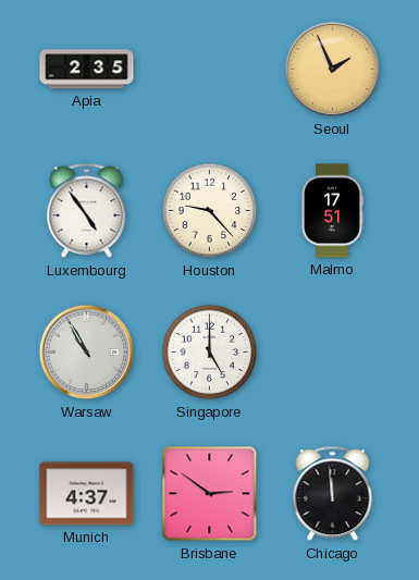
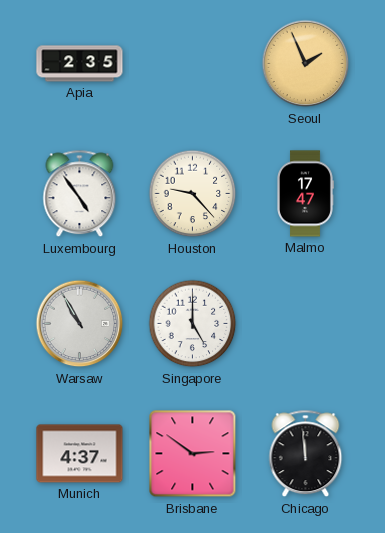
Malmo: 17:51 -> 17:47 (305, 194)
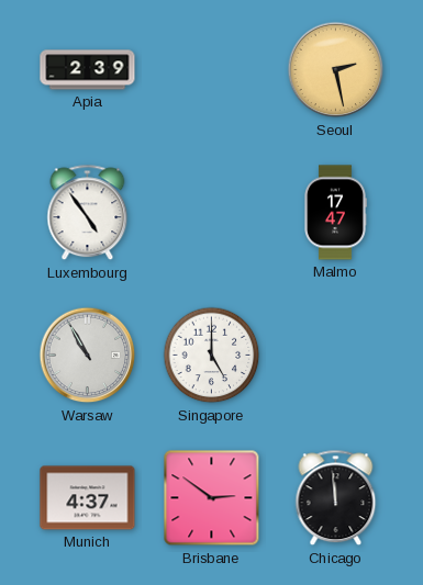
Apia: 2:35 -> 2:39 (88, 70)
Seoul: 1:56 -> 2:28 (336, 70)
Houston: 9:23 -> none (193, 194)
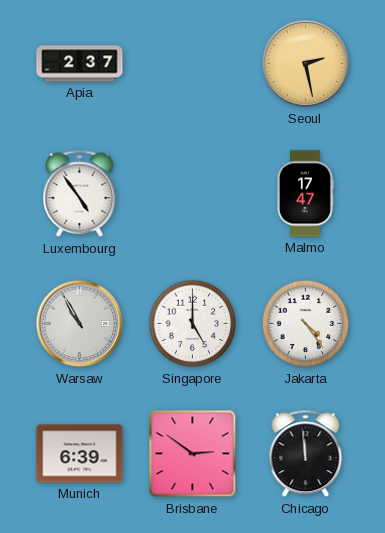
Apia: 2:39 -> 2:37 (80, 64)
Jakarta: none -> 4:24 (306, 324)
Munich: 4:37 -> 6:39 (80, 454)
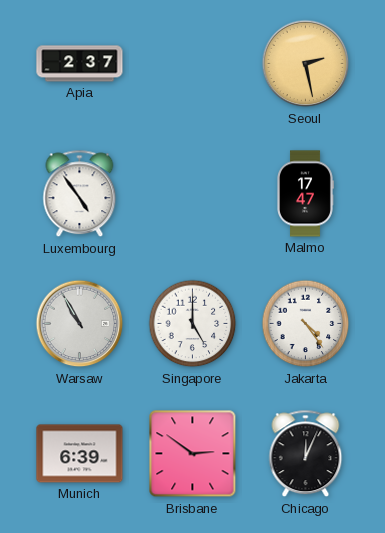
Chicago: 11:59 -> 12:04 (306, 454)
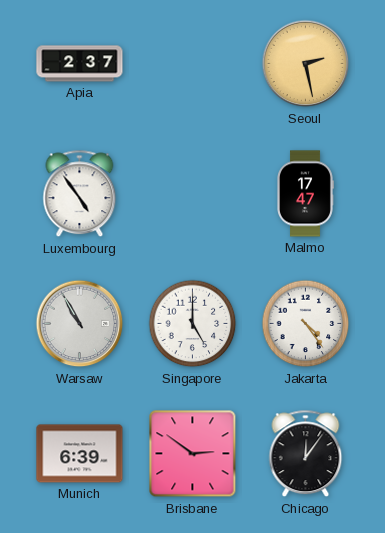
Chicago: 12:04 -> 12:06 (306, 454)
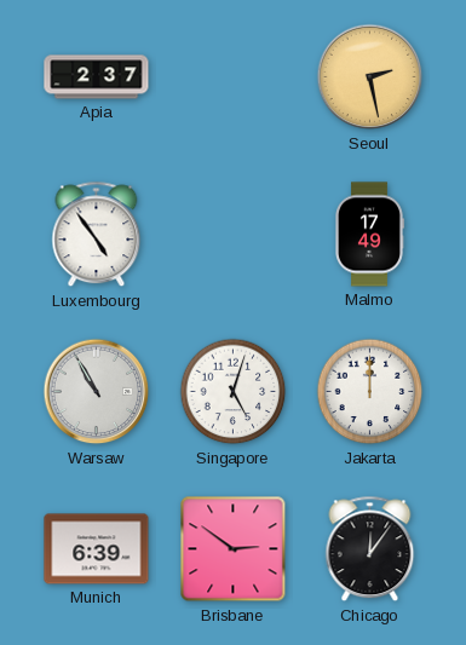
Malmo: 17:47 -> 17:49 (369, 235)
Singapore: 5:00 -> 5:03 (234, 392)
Jakarta: 4:24 -> 12:00 (370, 392)
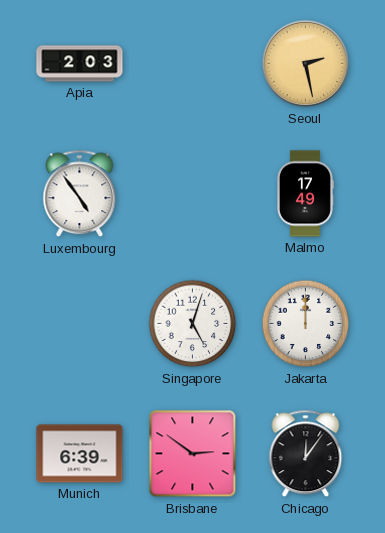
Apia: 2:37 -> 2:03 (80, 64)
Warsaw: 10:55 -> none (97, 392)
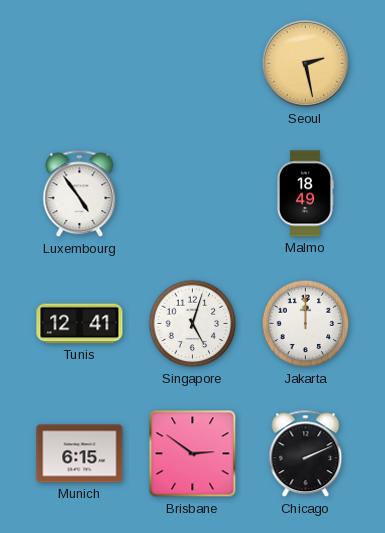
Apia: 2:03 -> none (80, 64)
Malmo: 17:49 -> 18:49 (305, 194)
Tunis: none -> 12:41 (80, 324)
Munich: 6:39 -> 6:15 (80, 454)
Chicago: 12:06 -> 2:11 (306, 454)
